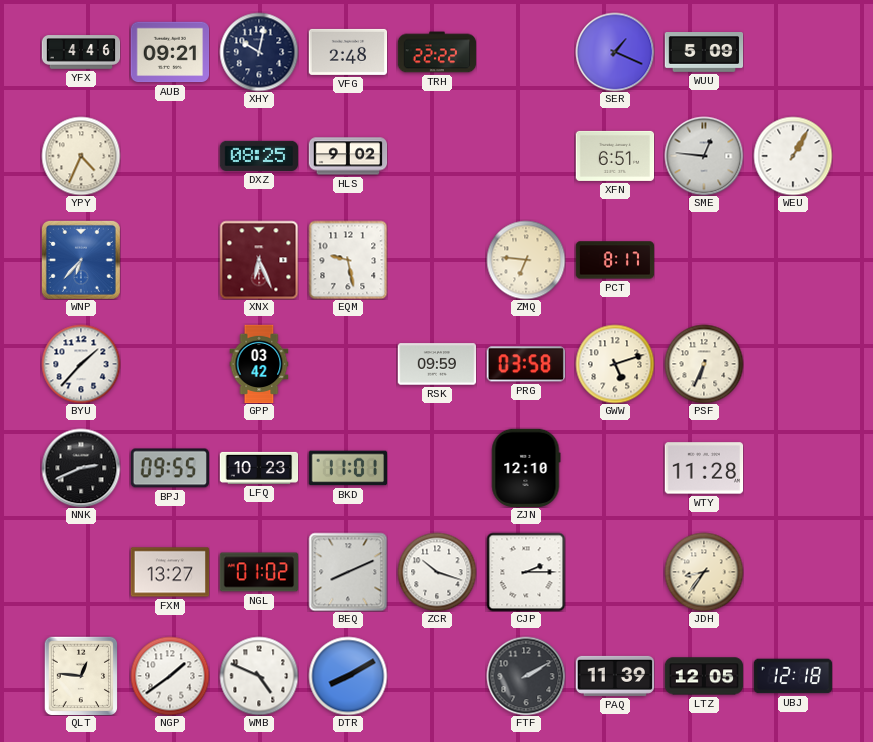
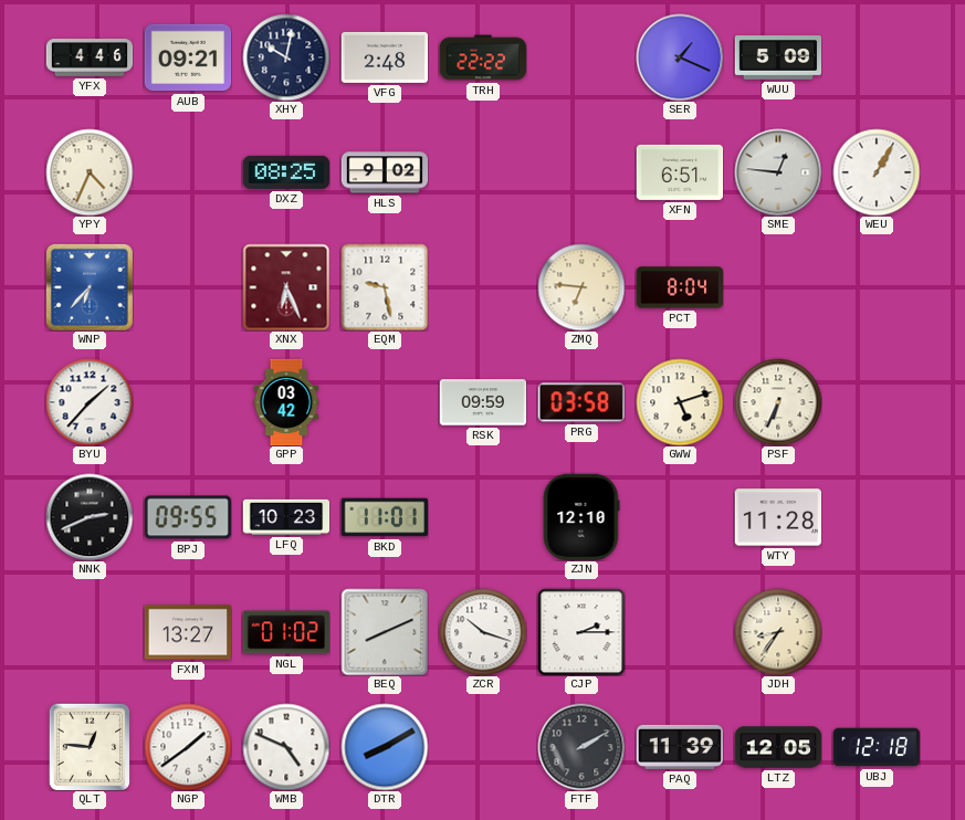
PCT: 8:17 -> 8:04 (680, 287)
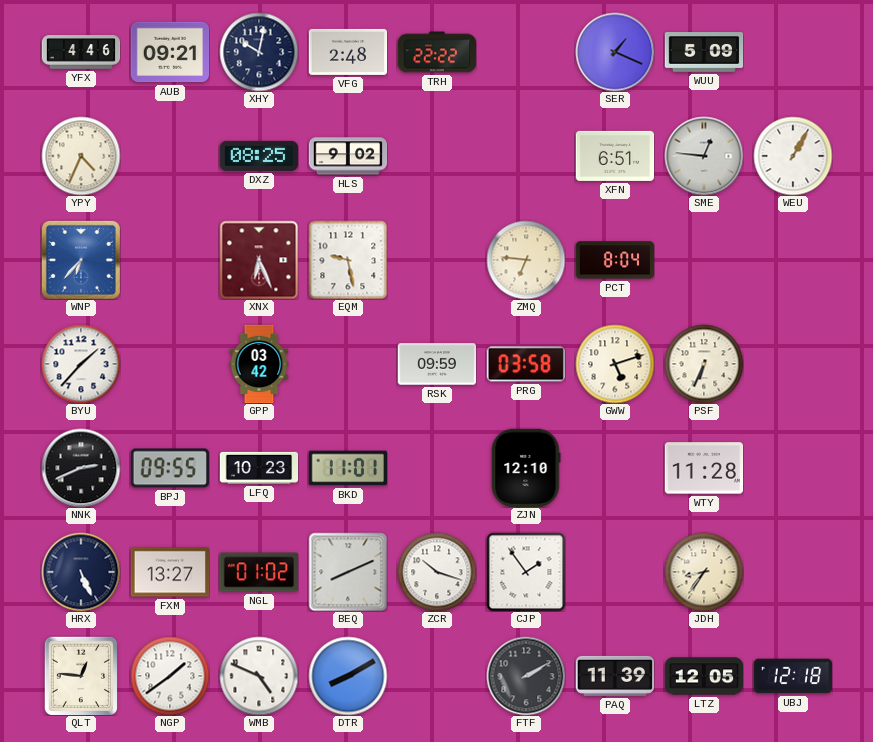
HRX: none -> 5:26 (81, 572)
CJP: 2:15 -> 1:54 (526, 572)
